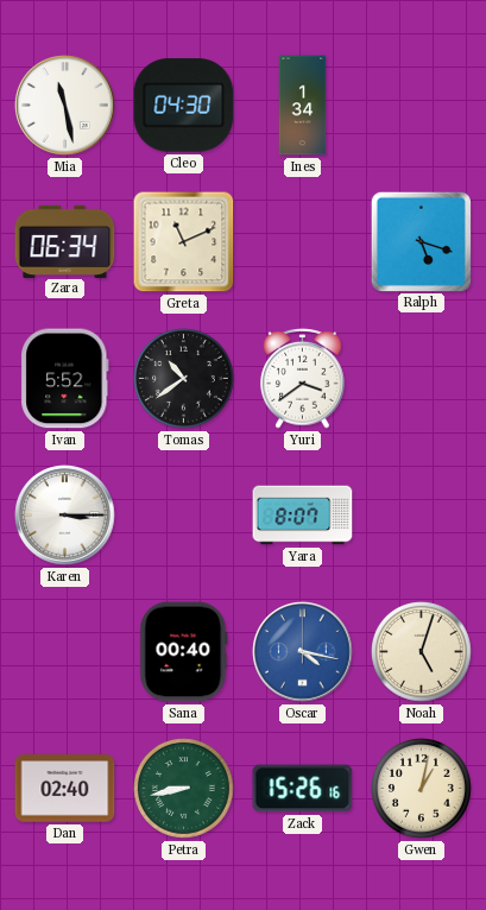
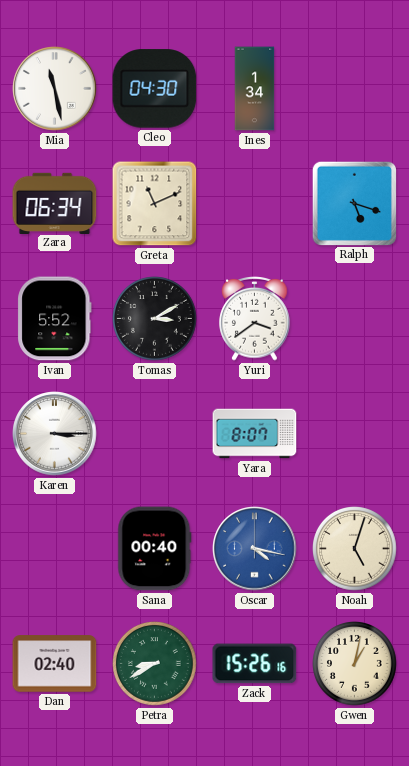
Tomas: 10:39 -> 3:10 (155, 319)
Petra: 8:43 -> 8:40 (155, 664)
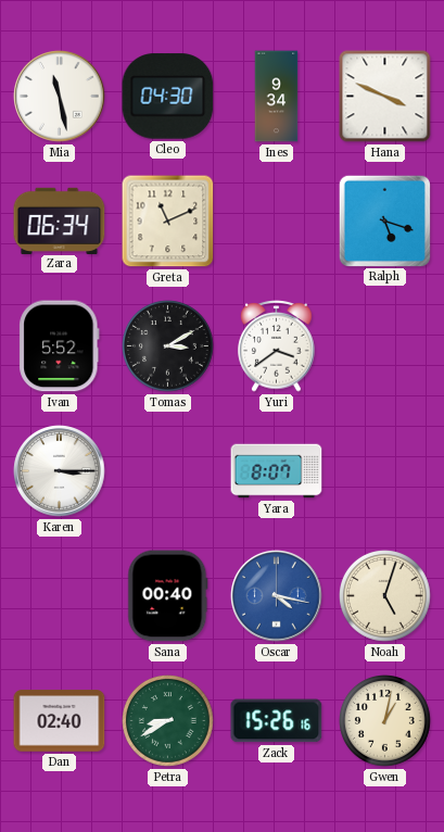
Ines: 1:34 -> 9:34 (277, 97)
Hana: none -> 3:49 (385, 97)
